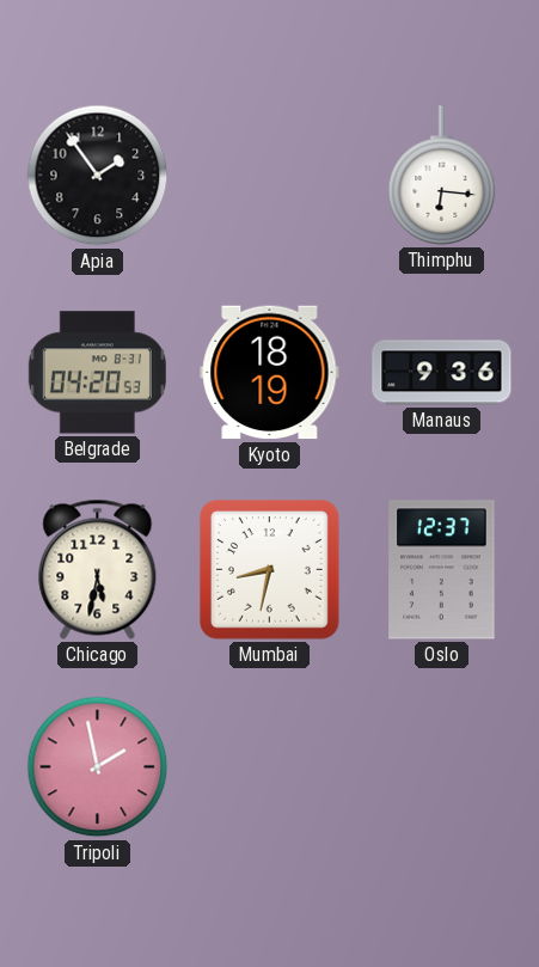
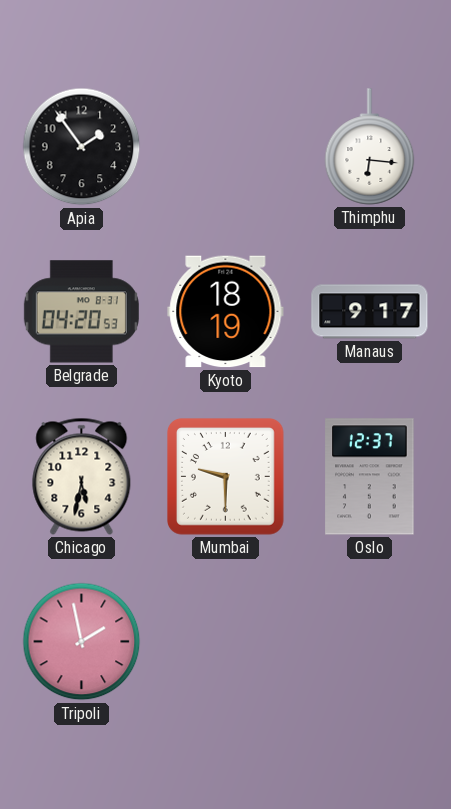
Manaus: 9:36 -> 9:17 (370, 312)
Mumbai: 8:32 -> 9:30 (226, 477)
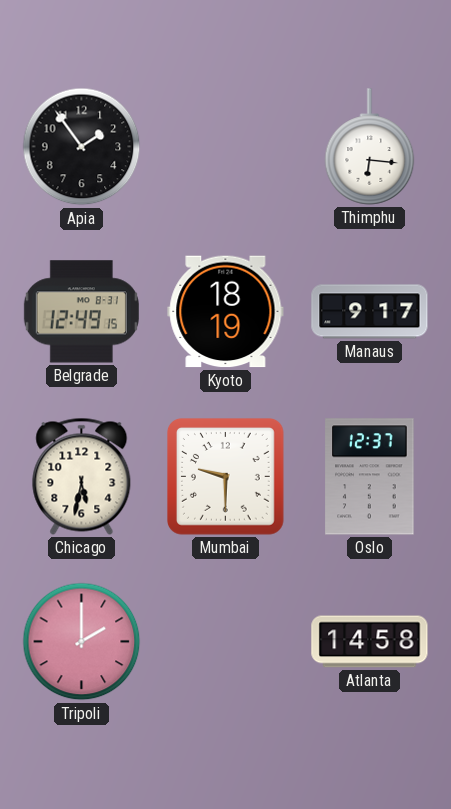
Belgrade: 04:20 -> 12:49 (81, 312)
Tripoli: 1:58 -> 2:00 (82, 642)
Atlanta: none -> 14:58 (370, 642)
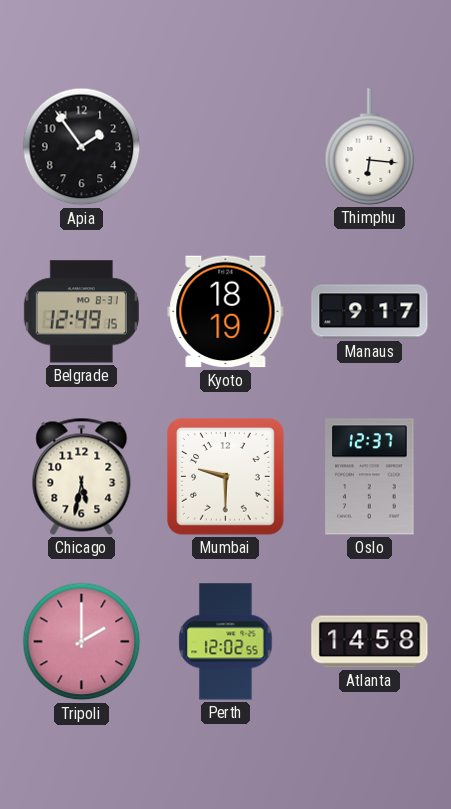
Perth: none -> 12:02 (226, 642)
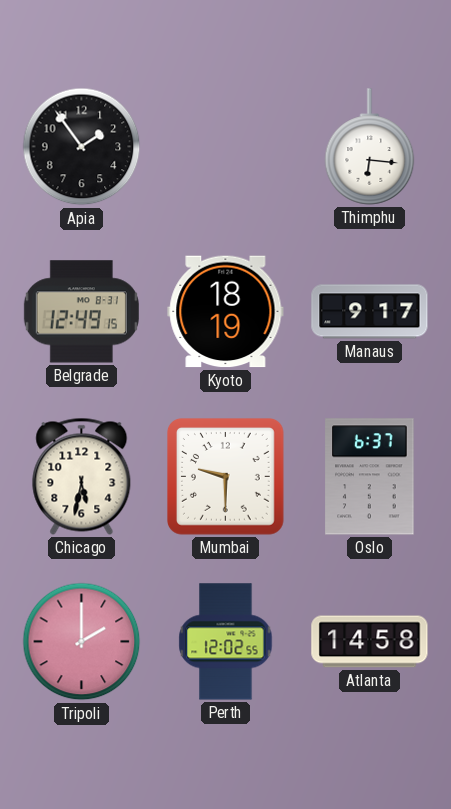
Oslo: 12:37 -> 6:37 (370, 477)
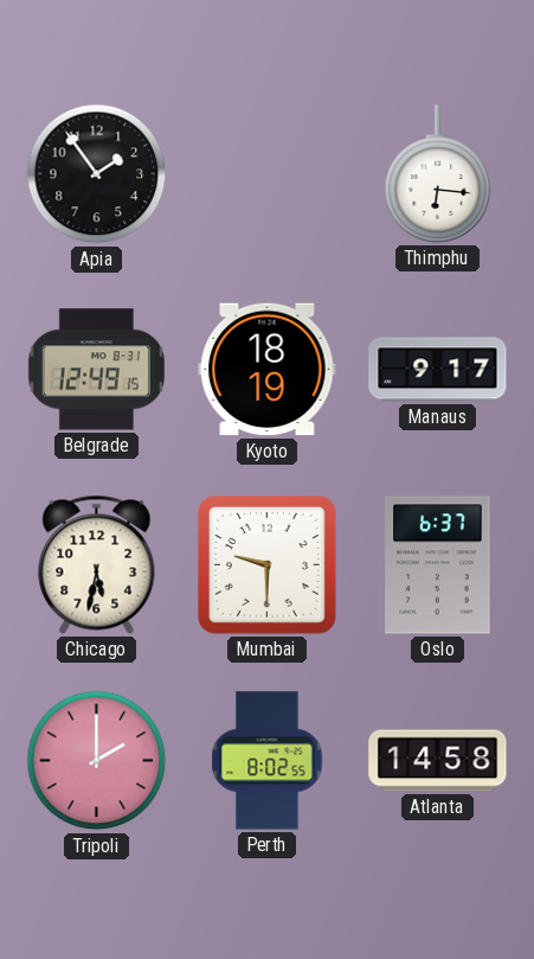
Perth: 12:02 -> 8:02 (268, 761)
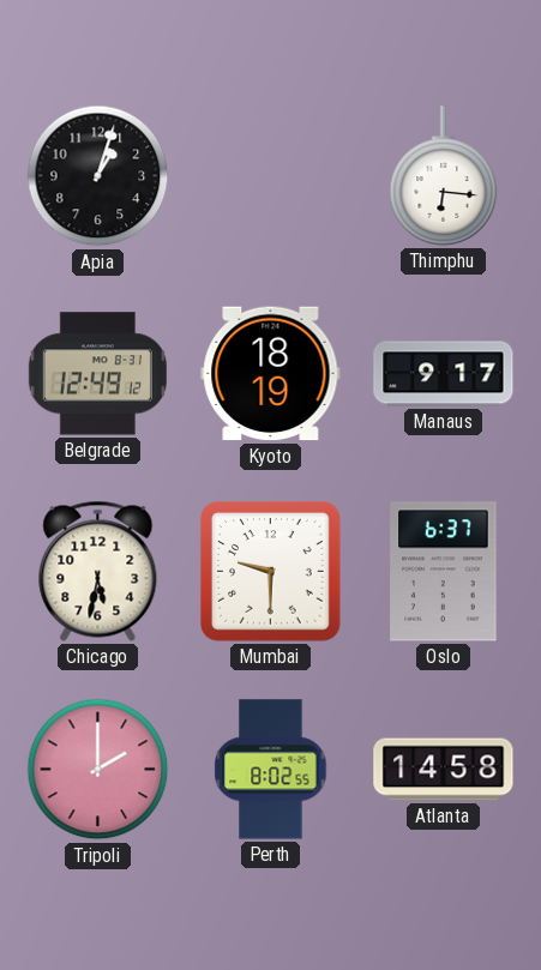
Apia: 1:54 -> 1:03 (98, 176)
Belgrade: 12:49:15 -> 12:49:12 (97, 374)
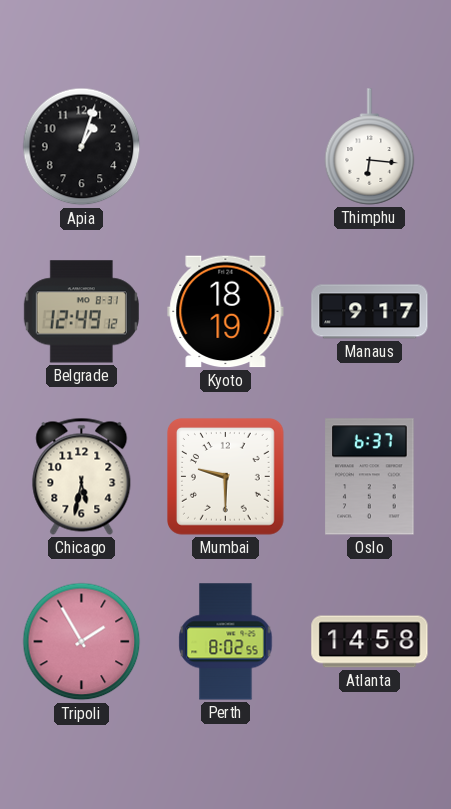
Tripoli: 2:00 -> 1:55 (82, 642)
